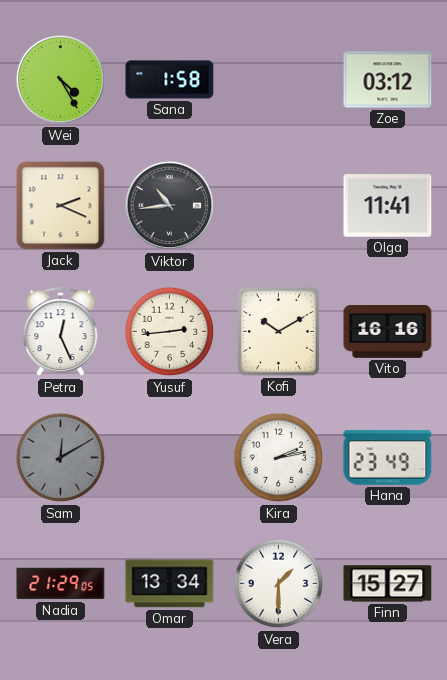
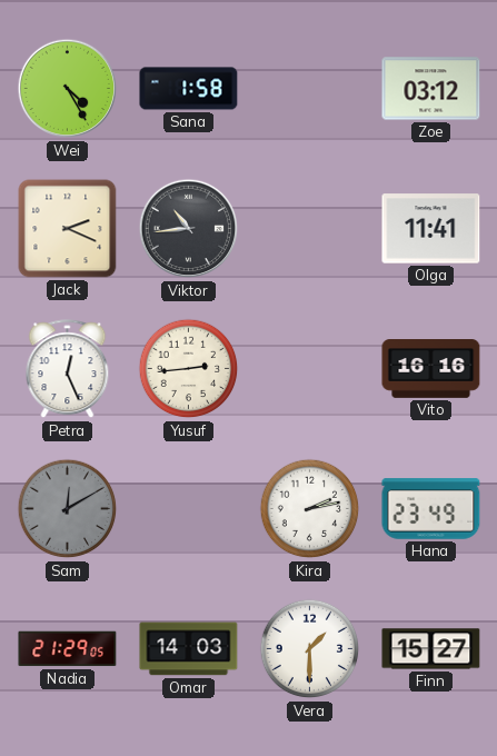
Kofi: 10:10 -> none (279, 332)
Omar: 13:34 -> 14:03 (189, 649)
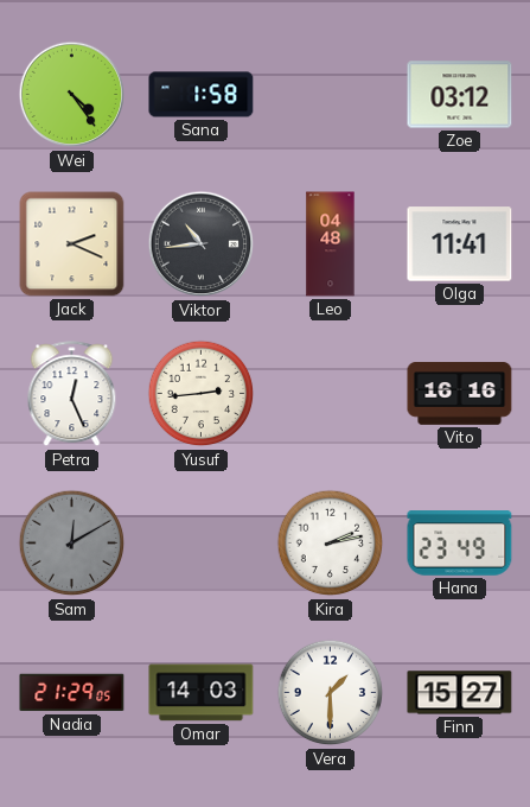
Wei: 4:25 -> 4:24 (72, 95)
Leo: none -> 04:48 (331, 244)
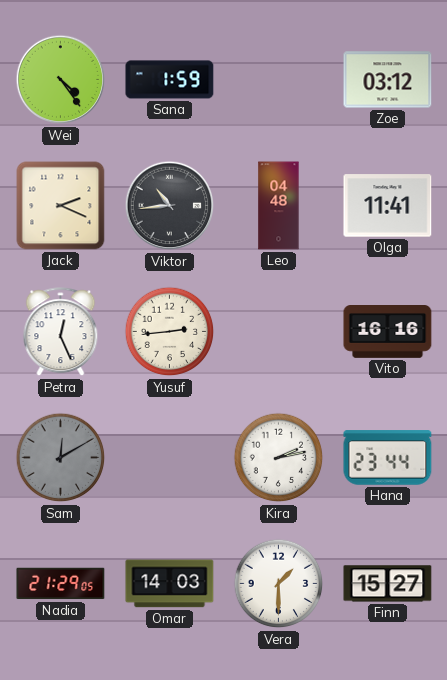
Sana: 1:58 -> 1:59 (170, 80)
Hana: 23:49 -> 23:44 (388, 458)
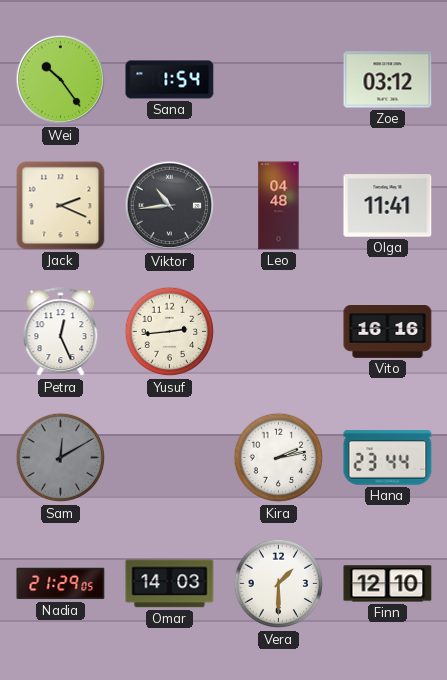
Wei: 4:24 -> 10:24 (61, 80)
Sana: 1:59 -> 1:54 (170, 80)
Finn: 15:27 -> 12:10 (388, 584)
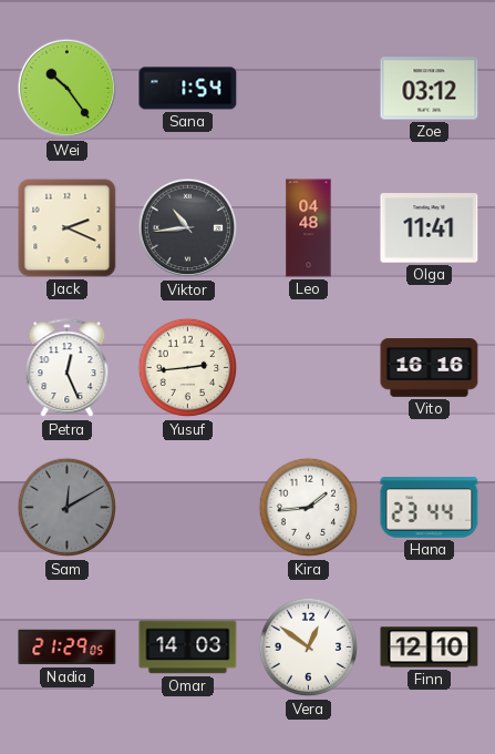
Kira: 2:13 -> 1:44 (309, 508)
Vera: 1:30 -> 12:51 (309, 648)
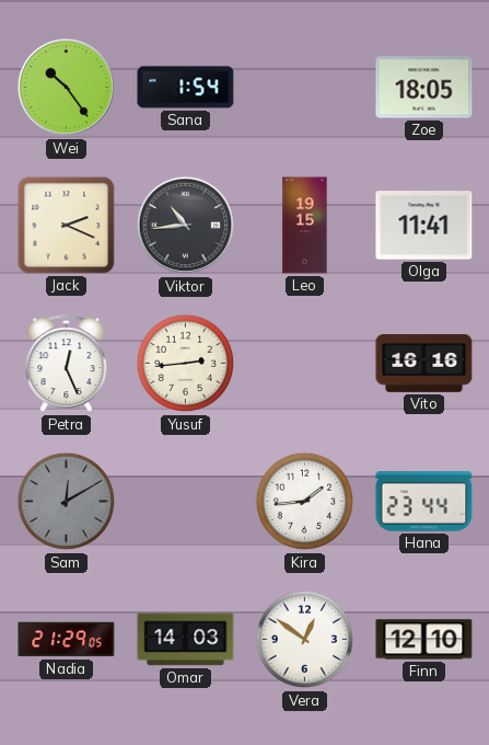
Zoe: 03:12 -> 18:05 (424, 88)
Leo: 04:48 -> 19:15 (305, 226)
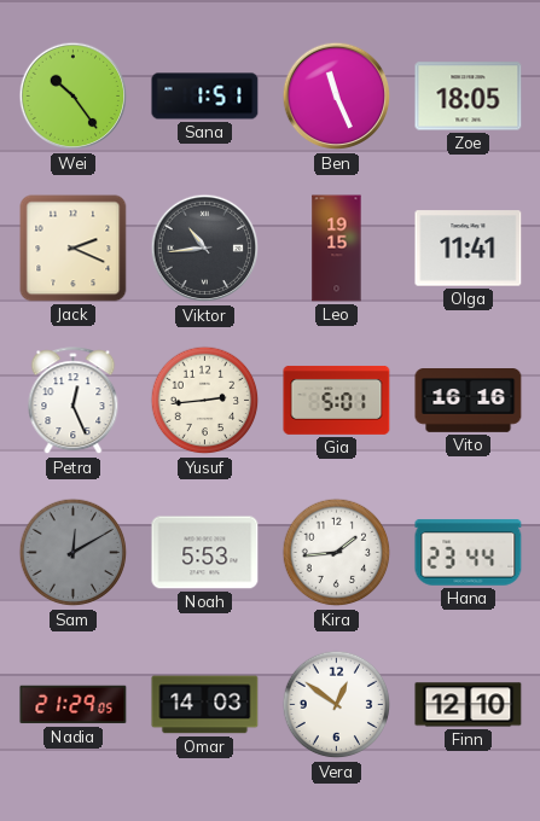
Sana: 1:54 -> 1:51 (205, 97)
Ben: none -> 11:26 (337, 97)
Gia: none -> 5:01 (337, 400)
Noah: none -> 5:53 (205, 553)
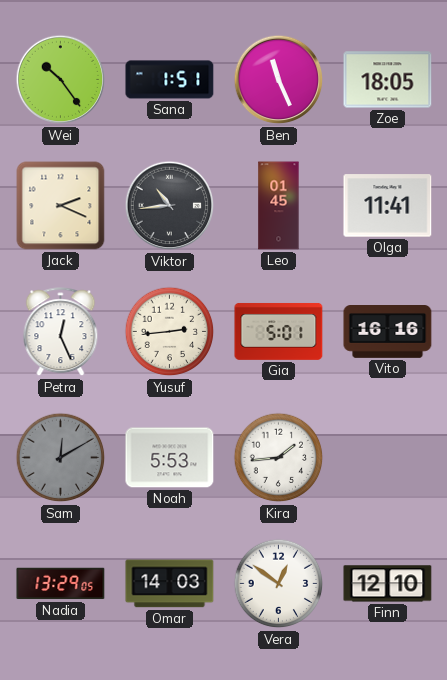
Leo: 19:15 -> 01:45 (279, 206)
Hana: 23:44 -> none (469, 553)
Nadia: 21:29 -> 13:29 (61, 584)
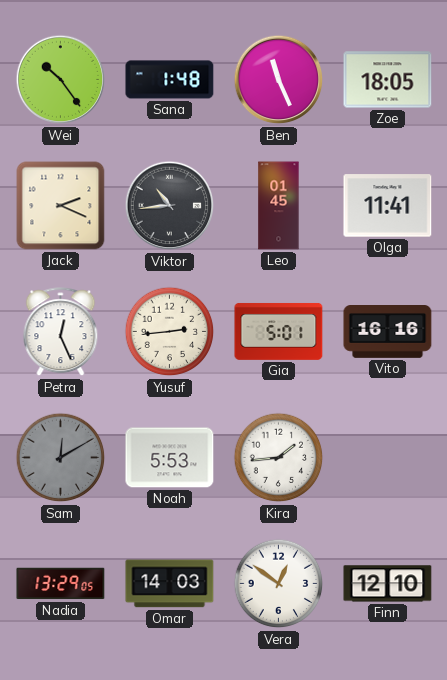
Sana: 1:51 -> 1:48 (170, 80)
